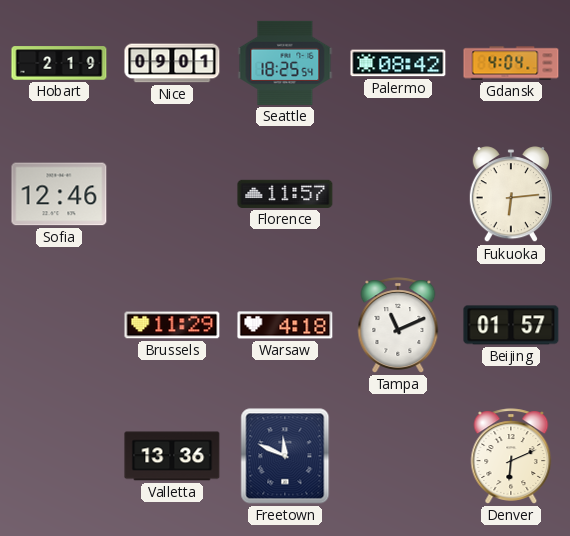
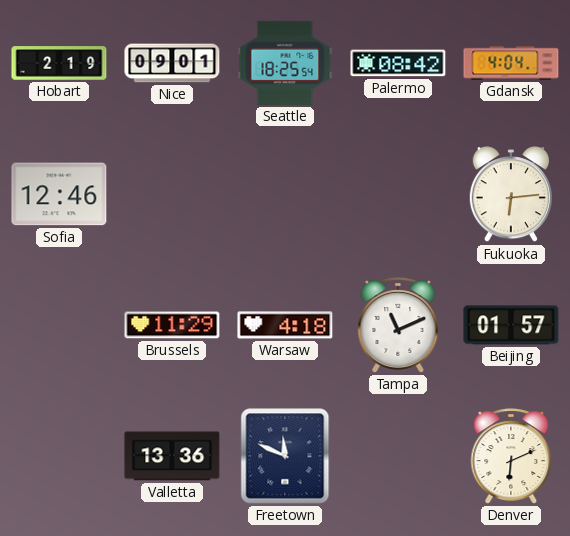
Florence: 11:57 -> none (285, 194)
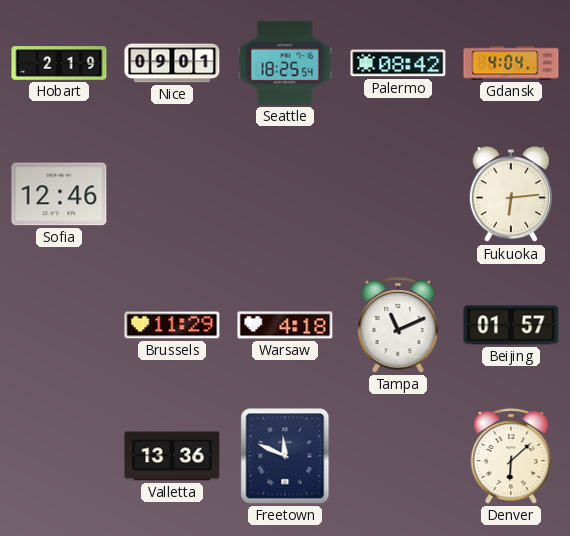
Denver: 6:11 -> 6:08 (511, 456)
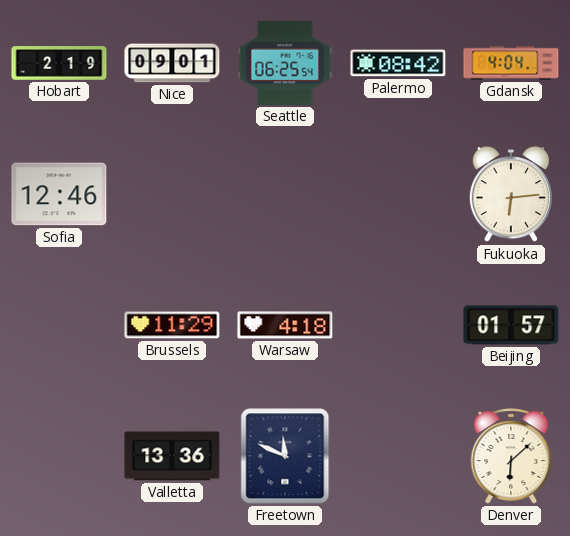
Seattle: 18:25 -> 06:25 (285, 63)
Tampa: 11:11 -> none (398, 325)
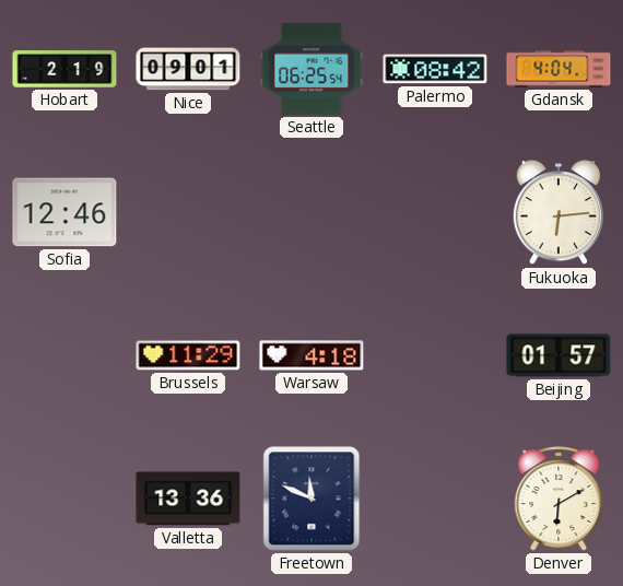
Denver: 6:08 -> 6:10 (559, 499)
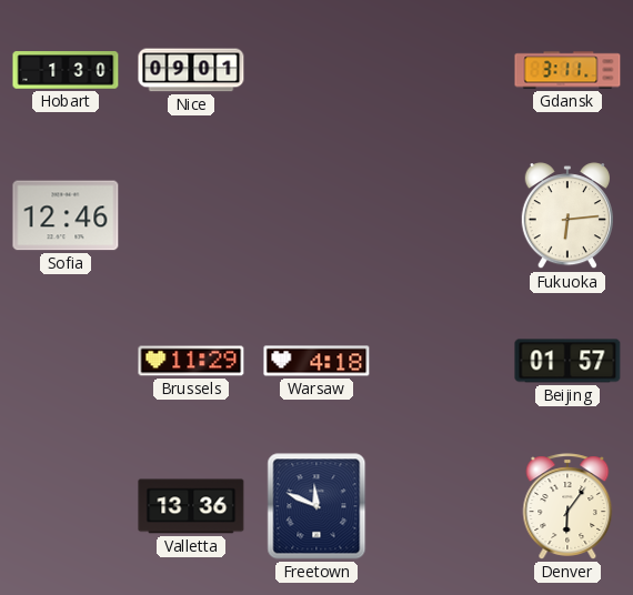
Hobart: 2:19 -> 1:30 (66, 70)
Seattle: 06:25 -> none (311, 69)
Palermo: 08:42 -> none (435, 69)
Gdansk: 4:04 -> 3:11 (567, 70)
Denver: 6:10 -> 6:06 (567, 506)
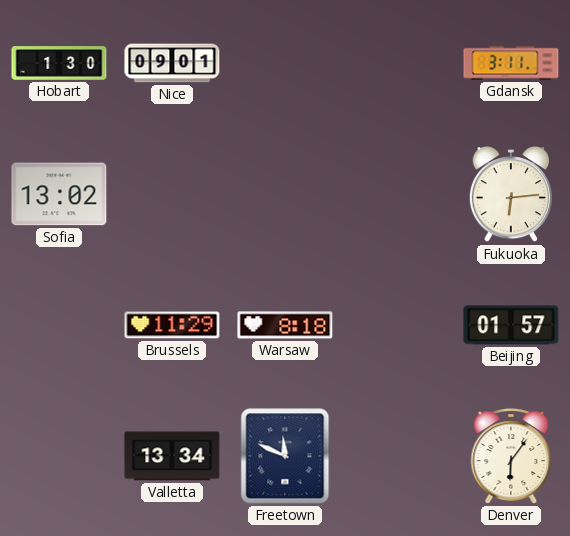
Sofia: 12:46 -> 13:02 (59, 194)
Warsaw: 4:18 -> 8:18 (285, 325)
Valletta: 13:36 -> 13:34 (172, 456)
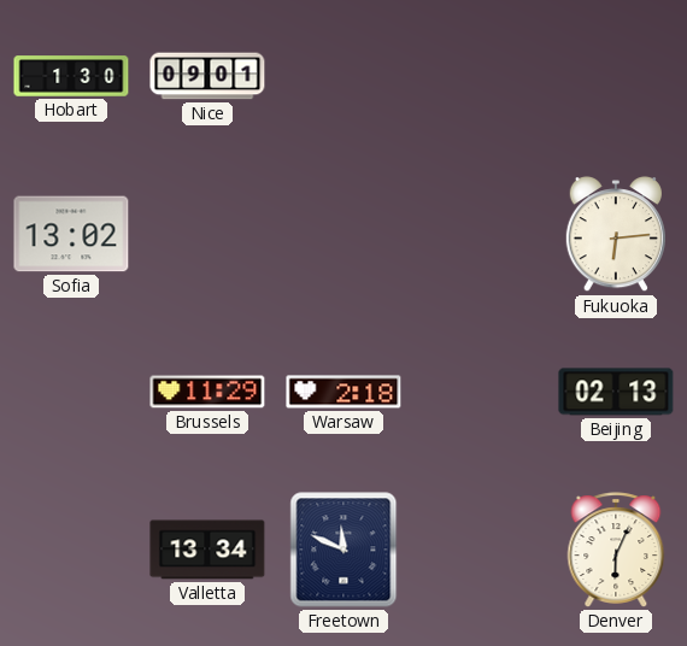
Gdansk: 3:11 -> none (511, 63)
Warsaw: 8:18 -> 2:18 (343, 392)
Beijing: 01:57 -> 02:13 (616, 392)
Denver: 6:06 -> 6:04 (616, 550)
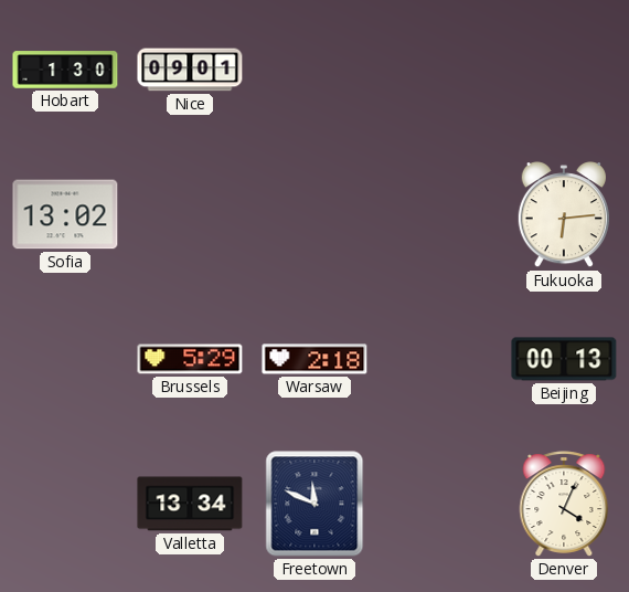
Brussels: 11:29 -> 5:29 (190, 359)
Beijing: 02:13 -> 00:13 (564, 359)
Denver: 6:04 -> 4:04 (564, 504)
